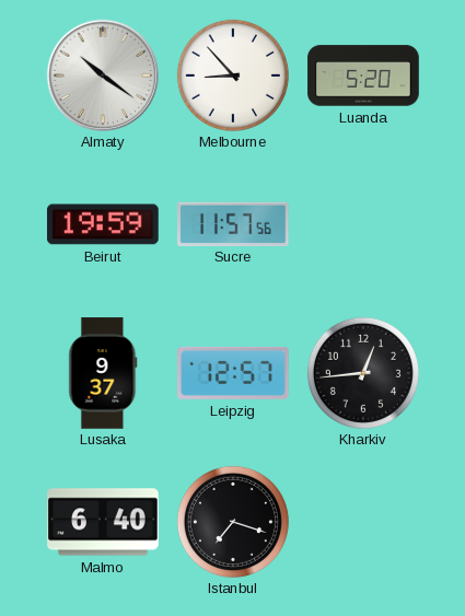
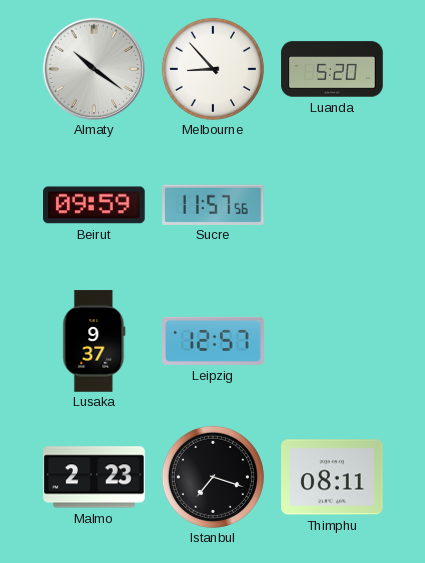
Beirut: 19:59 -> 09:59 (94, 205)
Kharkiv: 12:44 -> none (363, 373)
Malmo: 6:40 -> 2:23 (94, 477)
Thimphu: none -> 08:11 (332, 477)
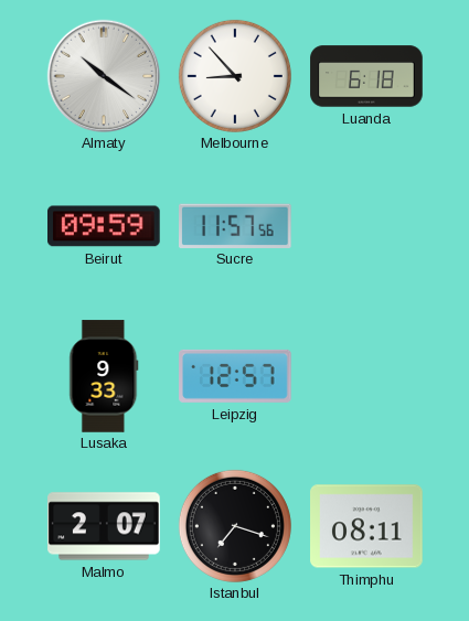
Luanda: 5:20 -> 6:18 (366, 76)
Lusaka: 9:37 -> 9:33 (104, 376)
Malmo: 2:23 -> 2:07 (104, 526)
